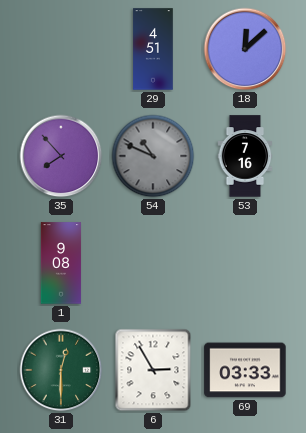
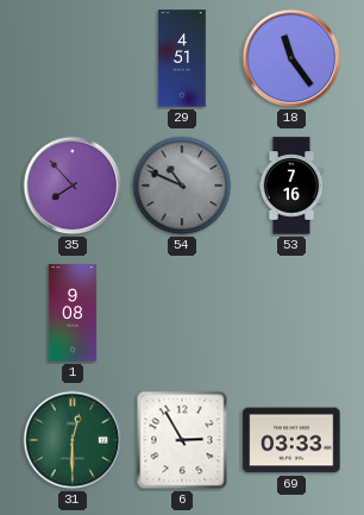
18: 12:08 -> 11:24 (291, 58)
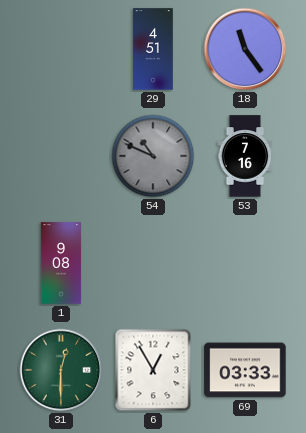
35: 7:53 -> none (73, 186)
6: 2:55 -> 12:55 (153, 370)
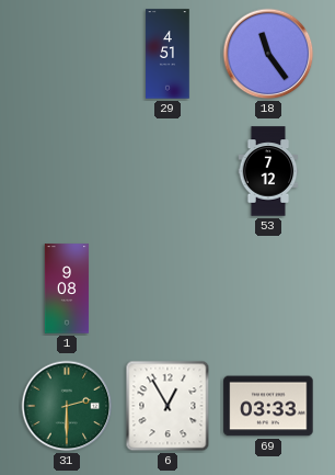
54: 10:49 -> none (153, 156)
53: 7:16 -> 7:12 (268, 171)
31: 12:30 -> 2:30 (67, 406)
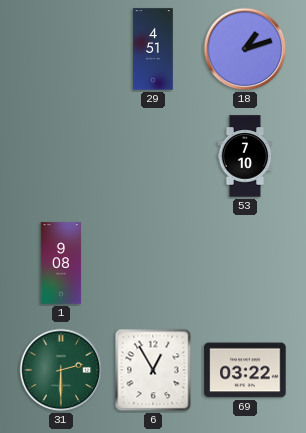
18: 11:24 -> 1:12 (245, 49)
53: 7:12 -> 7:10 (245, 156)
69: 03:33 -> 03:22 (245, 370)
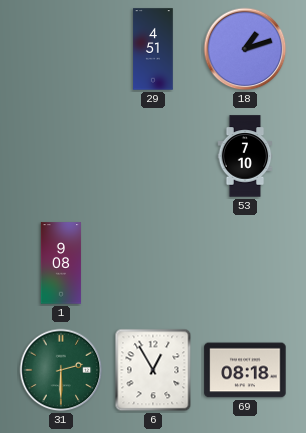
69: 03:22 -> 08:18 (245, 370)
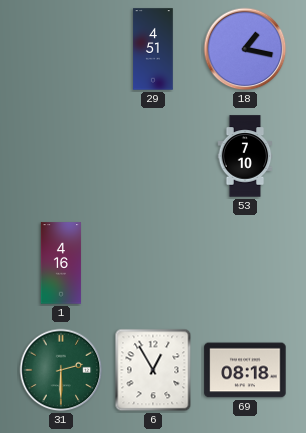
18: 1:12 -> 1:17 (245, 49)
1: 9:08 -> 4:16 (61, 263)
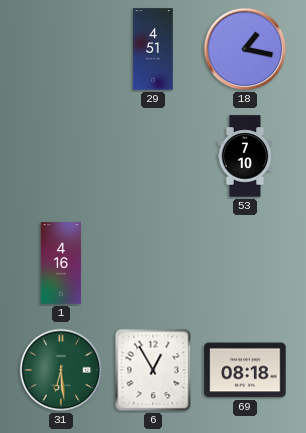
31: 2:30 -> 6:29 (61, 370)
